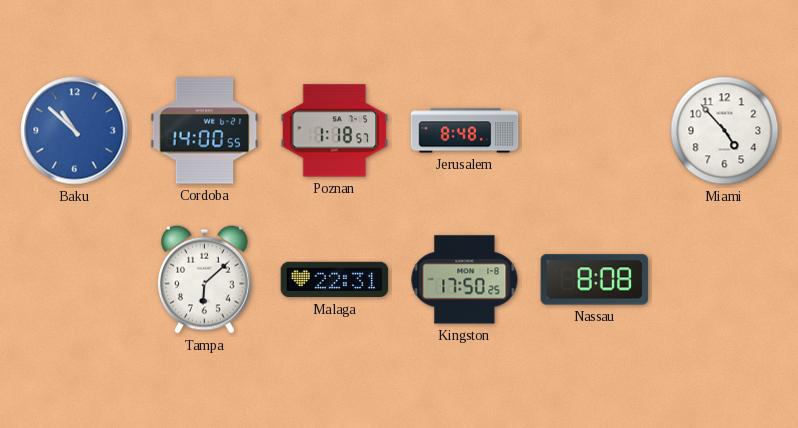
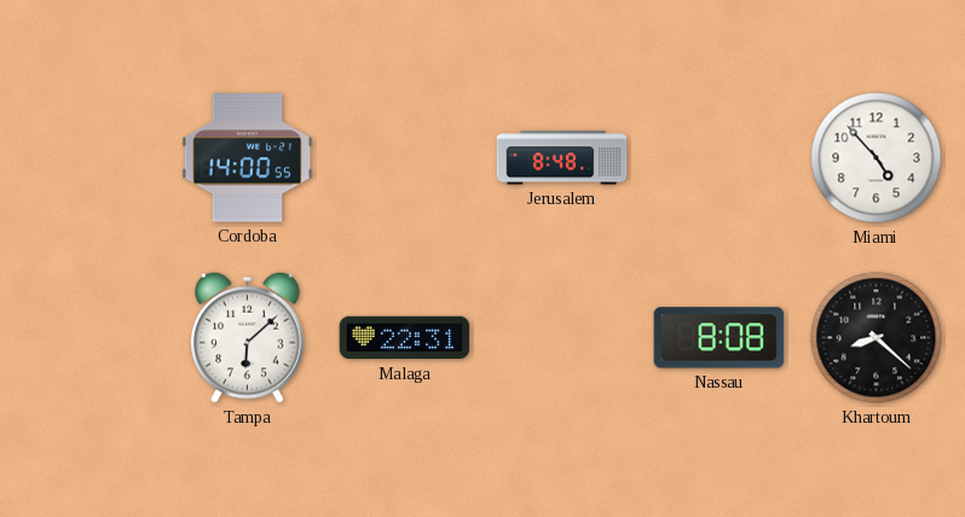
Baku: 10:52 -> none (75, 131)
Poznan: 1:18 -> none (335, 131)
Kingston: 17:50 -> none (465, 280)
Khartoum: none -> 8:22 (877, 338)
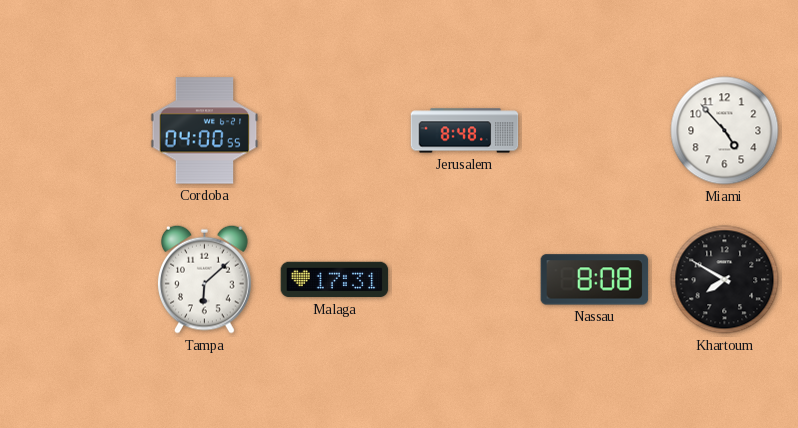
Cordoba: 14:00 -> 04:00 (205, 131)
Malaga: 22:31 -> 17:31 (335, 280)
Khartoum: 8:22 -> 7:50 (725, 280)
